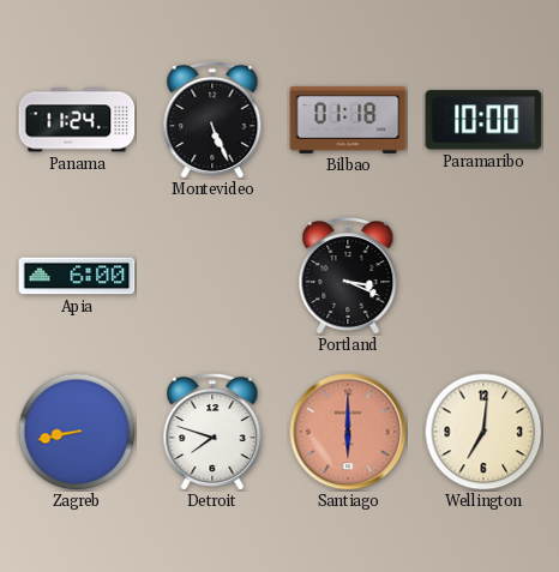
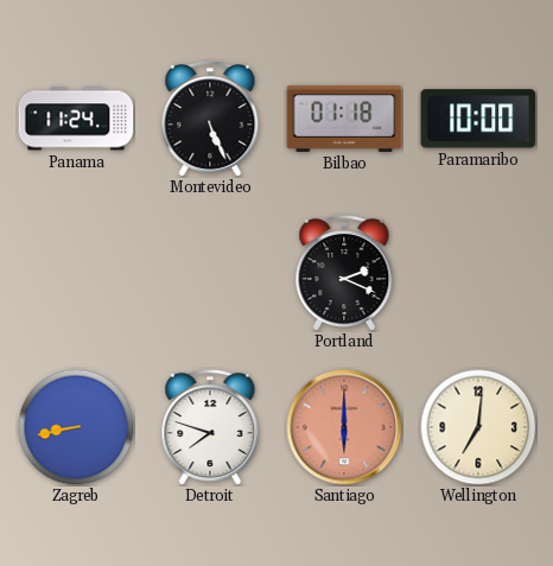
Apia: 6:00 -> none (77, 276)
Portland: 3:19 -> 2:19 (344, 273)
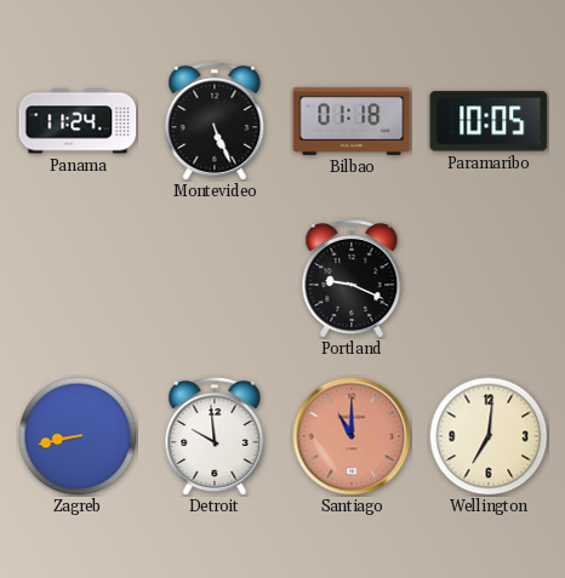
Paramaribo: 10:00 -> 10:05 (489, 121)
Portland: 2:19 -> 9:19 (352, 279)
Detroit: 7:48 -> 9:59 (215, 436)
Santiago: 6:00 -> 11:00 (352, 436)
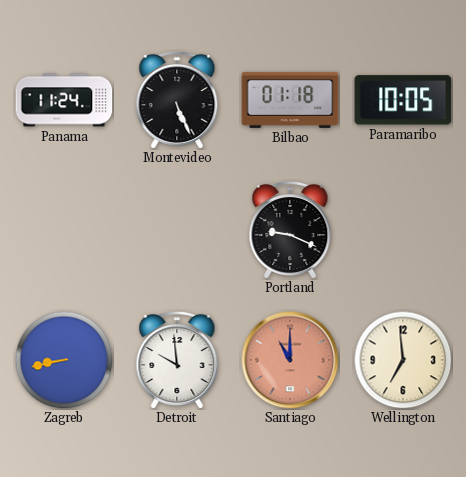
Wellington: 7:01 -> 6:59 (403, 360)
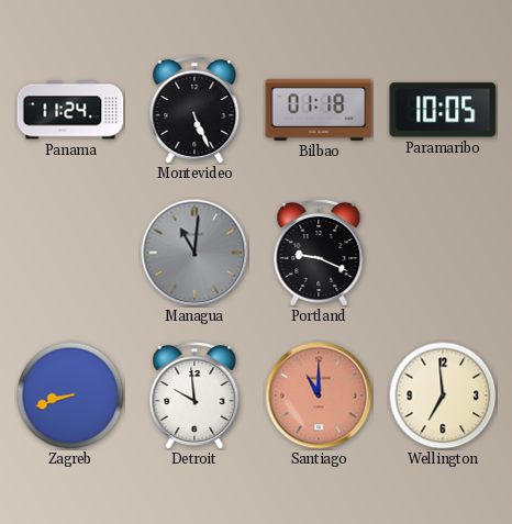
Managua: none -> 11:01 (194, 253)
Zagreb: 8:43 -> 8:42 (70, 395)
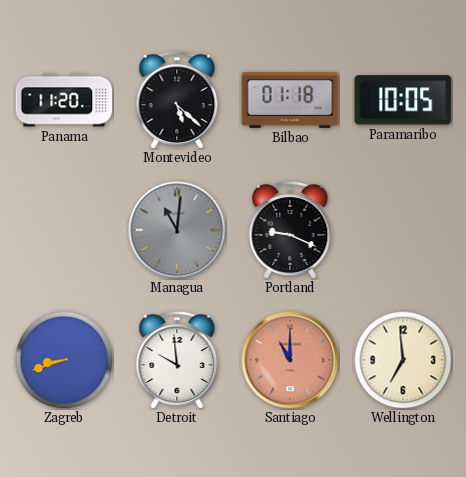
Panama: 11:24 -> 11:20 (64, 100)
Montevideo: 5:26 -> 5:22 (177, 100)
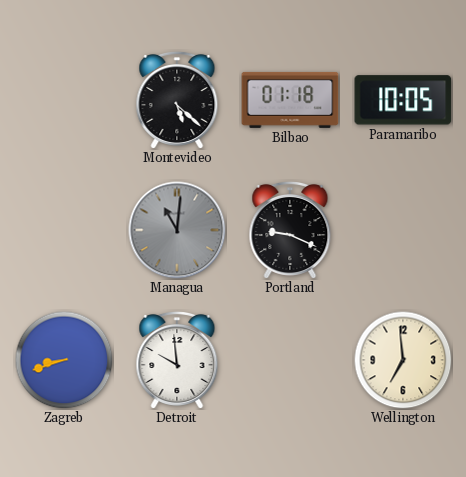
Panama: 11:20 -> none (64, 100)
Santiago: 11:00 -> none (290, 360)
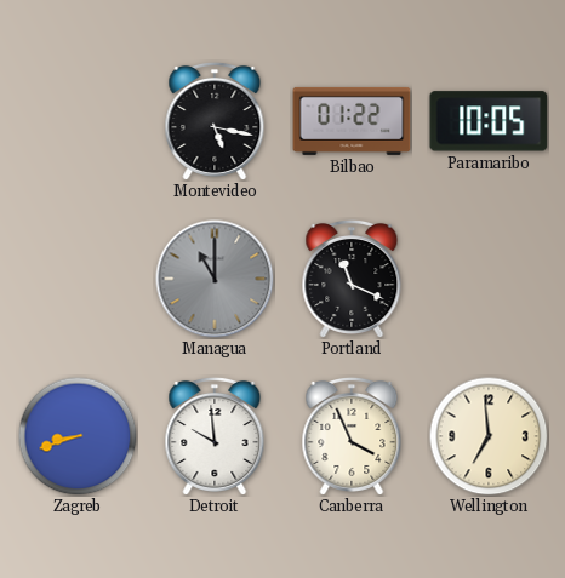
Montevideo: 5:22 -> 5:17 (215, 121)
Bilbao: 01:18 -> 01:22 (352, 121)
Managua: 11:01 -> 11:00 (215, 279)
Portland: 9:19 -> 11:19 (352, 279)
Canberra: none -> 3:56 (352, 436)
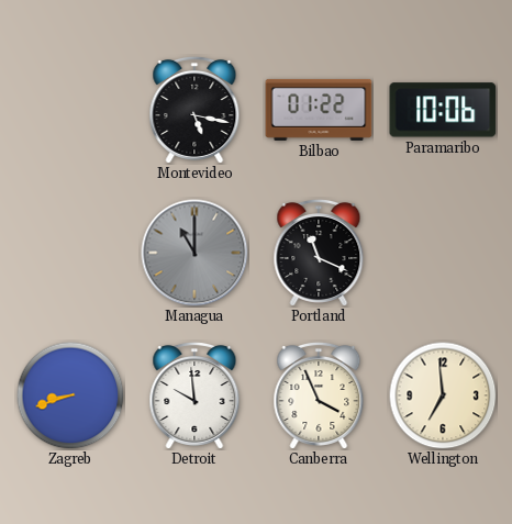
Paramaribo: 10:05 -> 10:06 (443, 110)
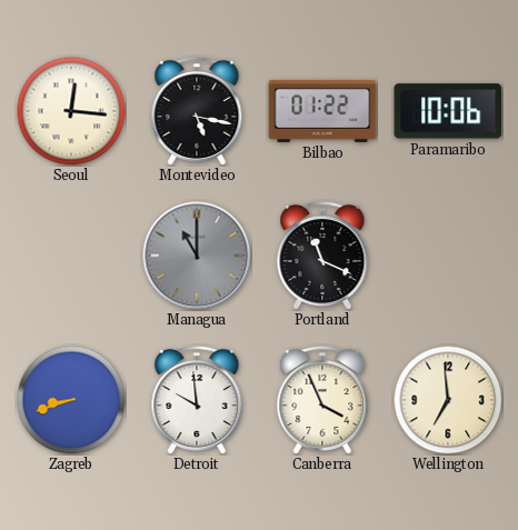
Seoul: none -> 12:16 (71, 111)
